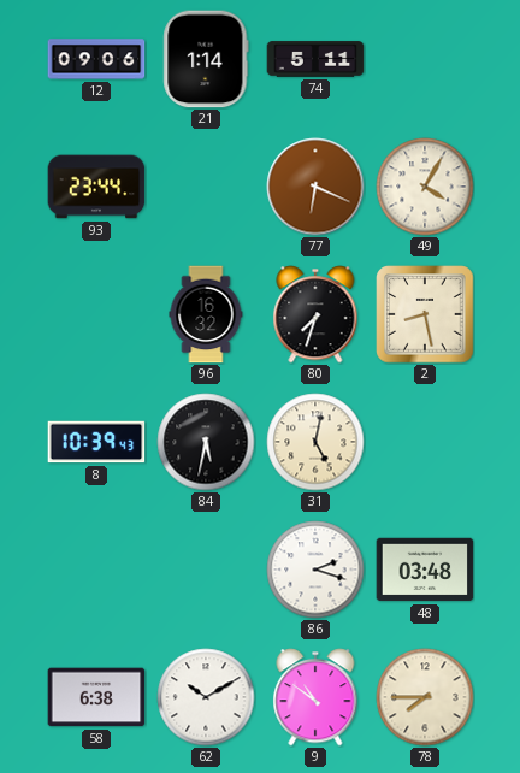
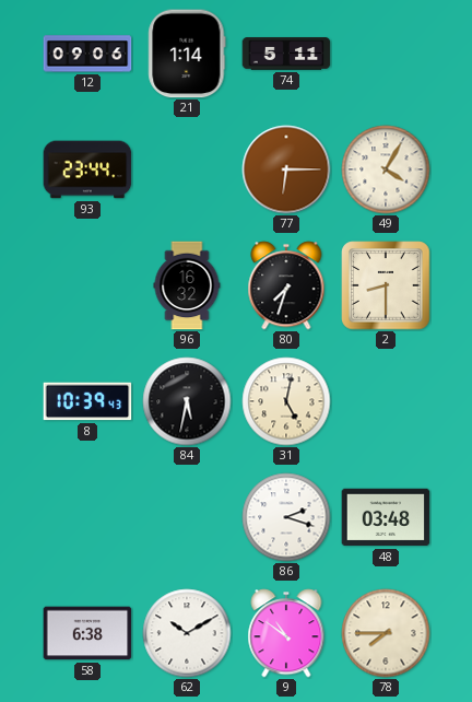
77: 6:19 -> 6:15 (286, 169)
2: 8:28 -> 8:30 (386, 285)
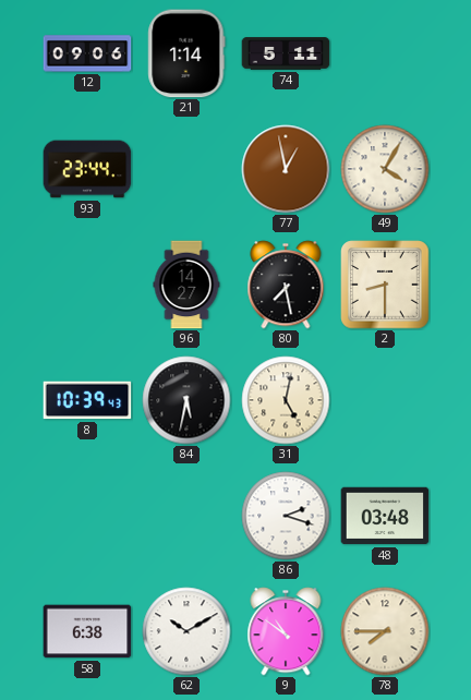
77: 6:15 -> 12:58 (286, 169)
96: 16:32 -> 14:27 (186, 285)
80: 7:33 -> 7:28 (286, 285)
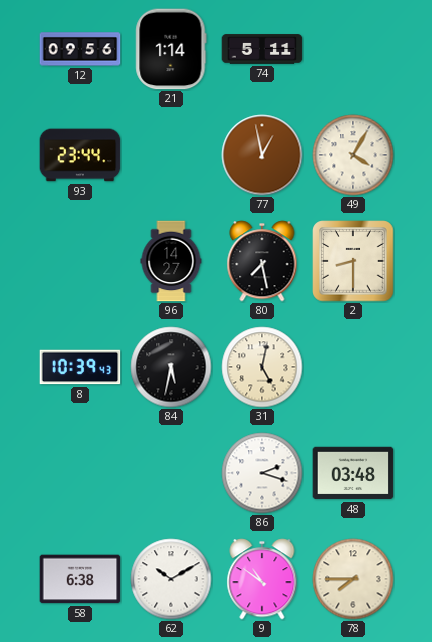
12: 09:06 -> 09:56 (80, 49)
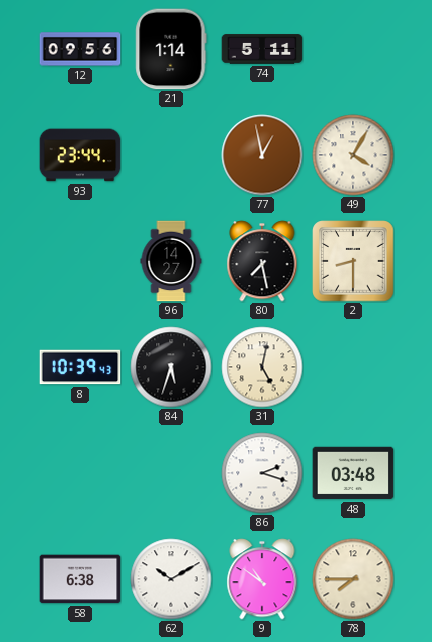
84: 5:32 -> 5:33 (171, 367)
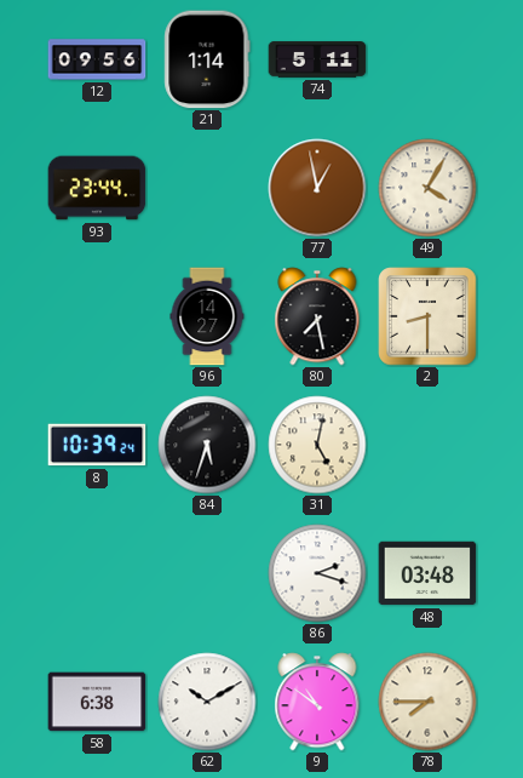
8: 10:39:43 -> 10:39:24 (97, 445)
